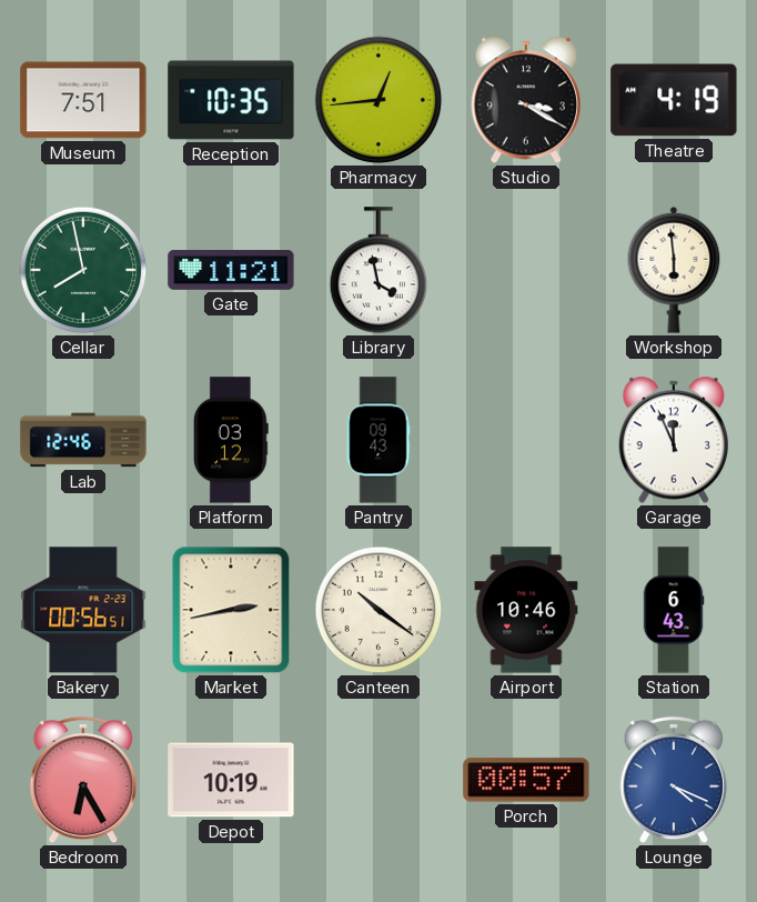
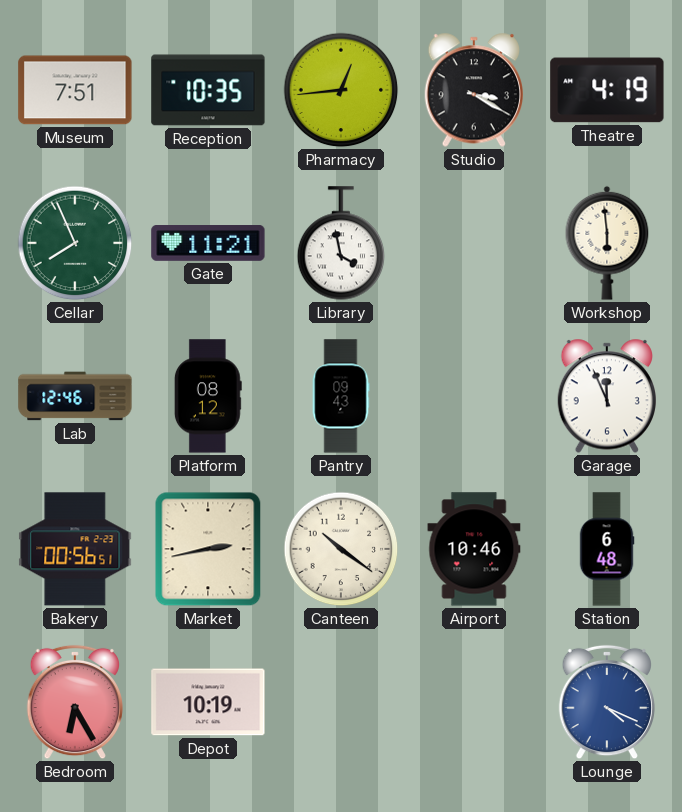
Cellar: 7:58 -> 7:56 (75, 243)
Platform: 03:12 -> 08:12 (208, 396)
Station: 6:43 -> 6:48 (607, 549)
Porch: 00:57 -> none (526, 780)
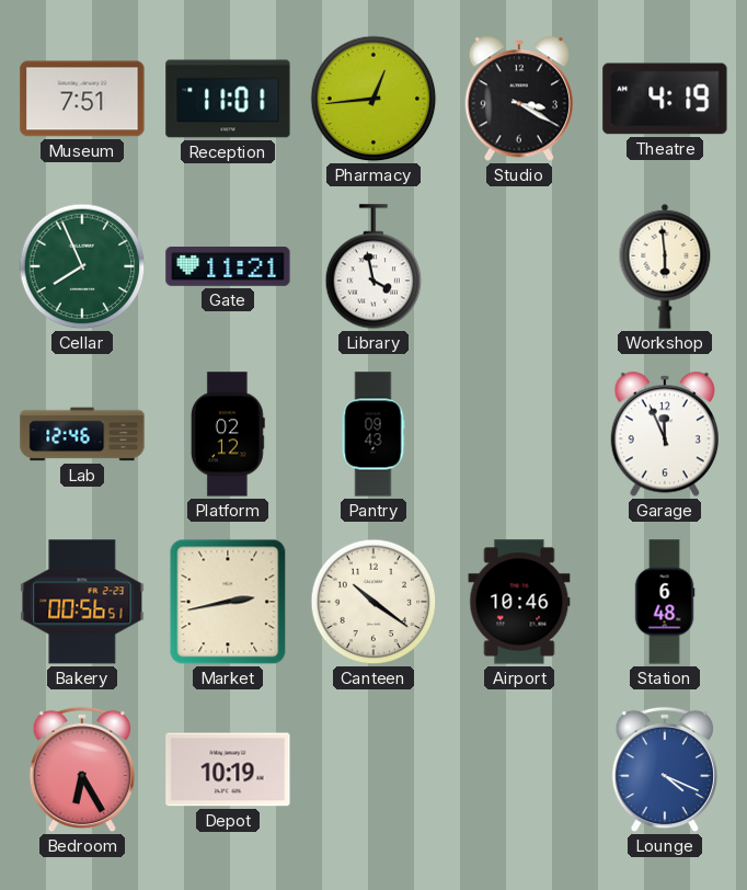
Reception: 10:35 -> 11:01 (228, 99)
Platform: 08:12 -> 02:12 (228, 434)
